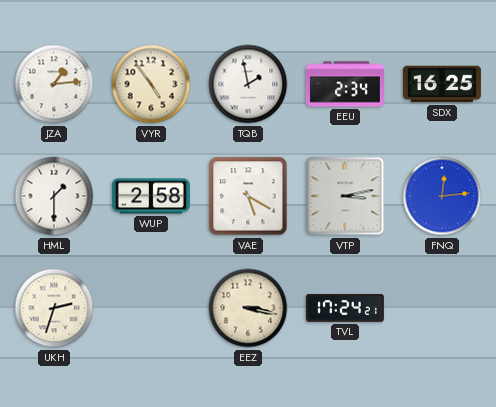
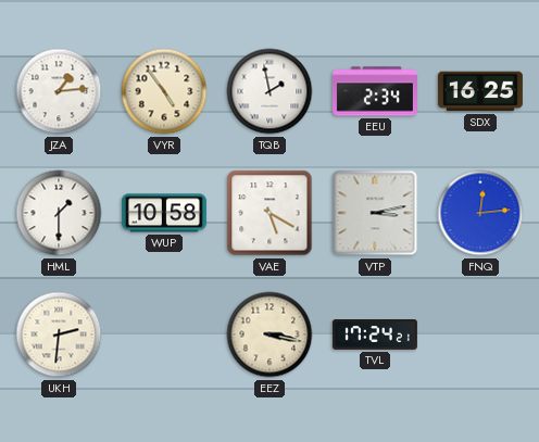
WUP: 2:58 -> 10:58 (164, 213)
UKH: 2:33 -> 2:31 (59, 334)
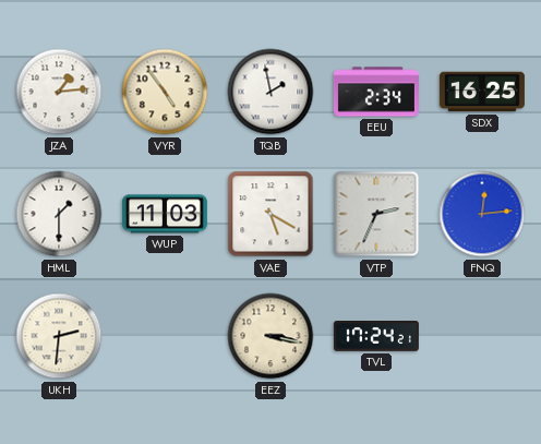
WUP: 10:58 -> 11:03 (165, 214)
VTP: 3:13 -> 2:34 (376, 214)
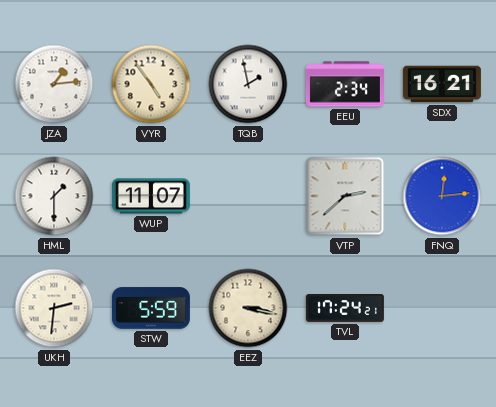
SDX: 16:25 -> 16:21 (442, 84)
WUP: 11:03 -> 11:07 (151, 196)
VAE: 5:20 -> none (270, 214)
VTP: 2:34 -> 2:38 (345, 196)
STW: none -> 5:59 (151, 308)
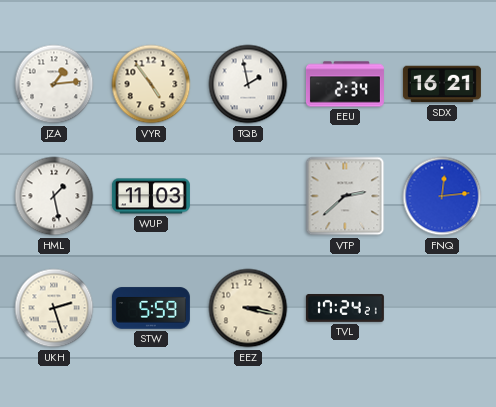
HML: 1:30 -> 1:28 (54, 196)
WUP: 11:07 -> 11:03 (151, 196)
UKH: 2:31 -> 2:27 (54, 308)
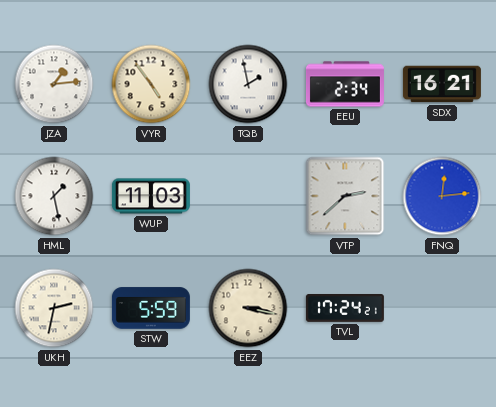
UKH: 2:27 -> 2:32 (54, 308)
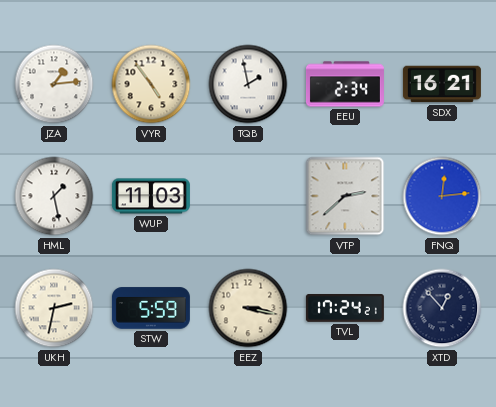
XTD: none -> 12:53 (442, 308)
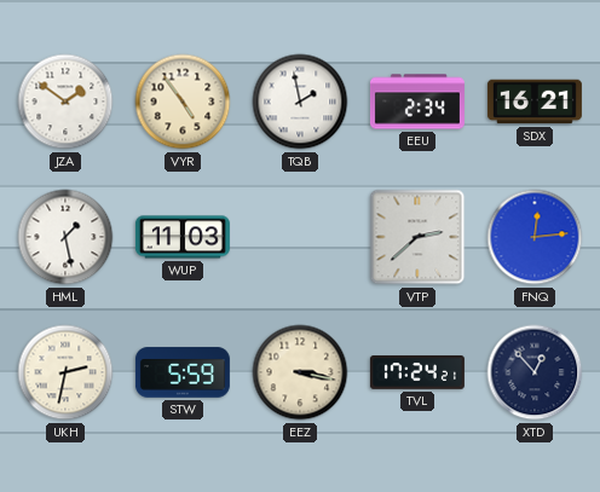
JZA: 1:14 -> 1:51 (65, 102)
